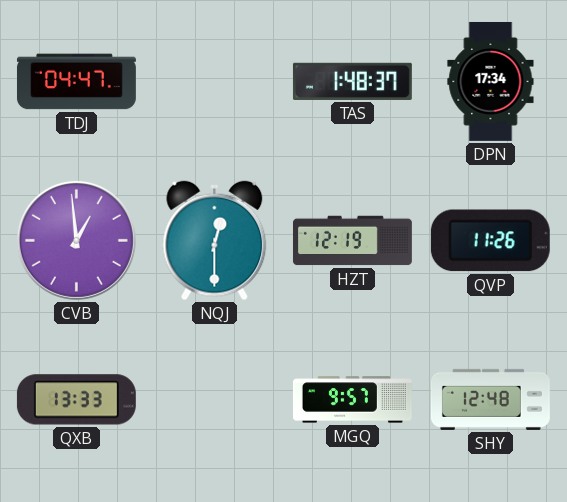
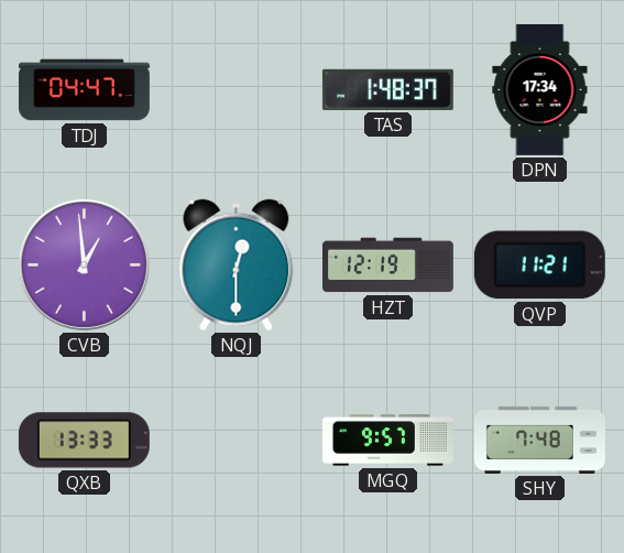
QVP: 11:26 -> 11:21 (539, 265)
SHY: 12:48 -> 7:48 (539, 440)
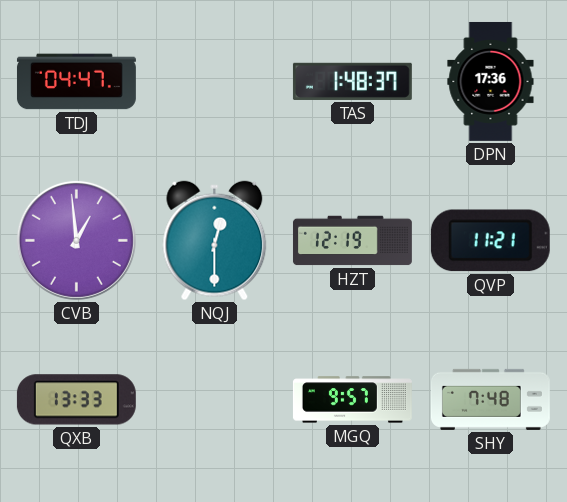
DPN: 17:34 -> 17:36 (491, 81)
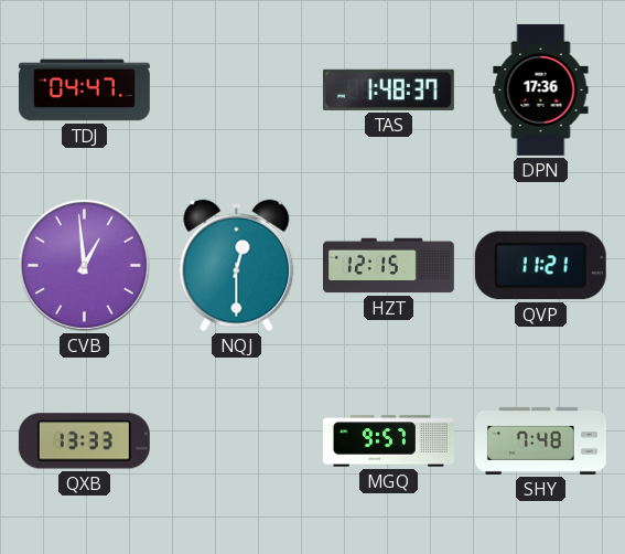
HZT: 12:19 -> 12:15 (388, 266)
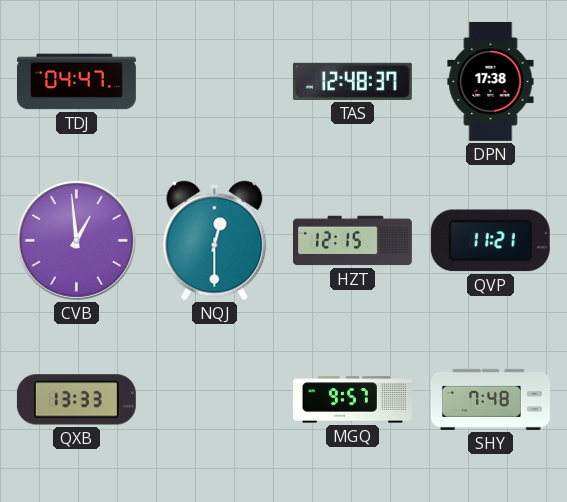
TAS: 1:48 -> 12:48 (352, 81)
DPN: 17:36 -> 17:38 (491, 81)
